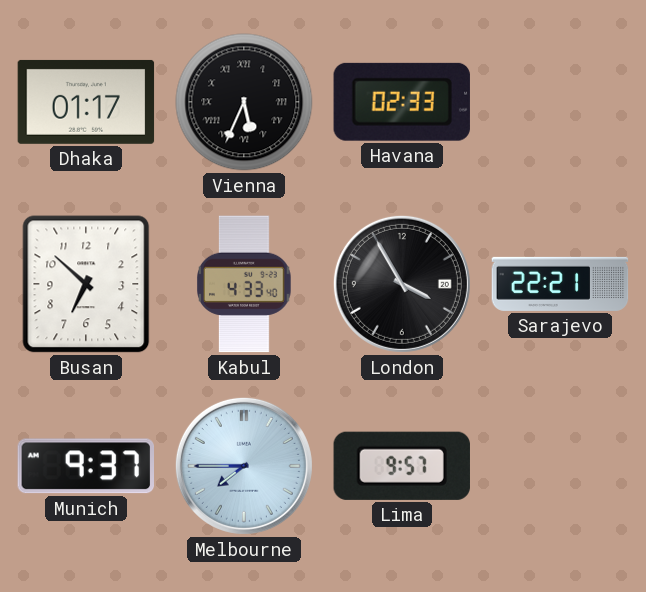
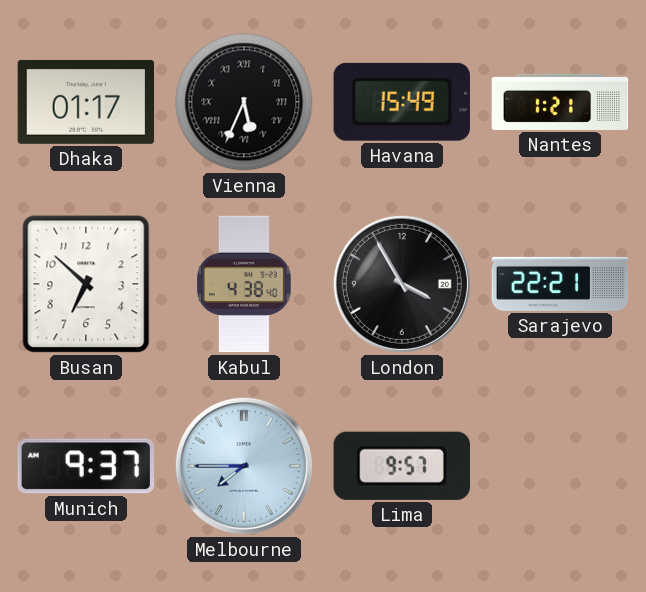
Havana: 02:33 -> 15:49 (402, 102)
Nantes: none -> 1:21 (560, 102)
Kabul: 4:33 -> 4:38 (245, 284)
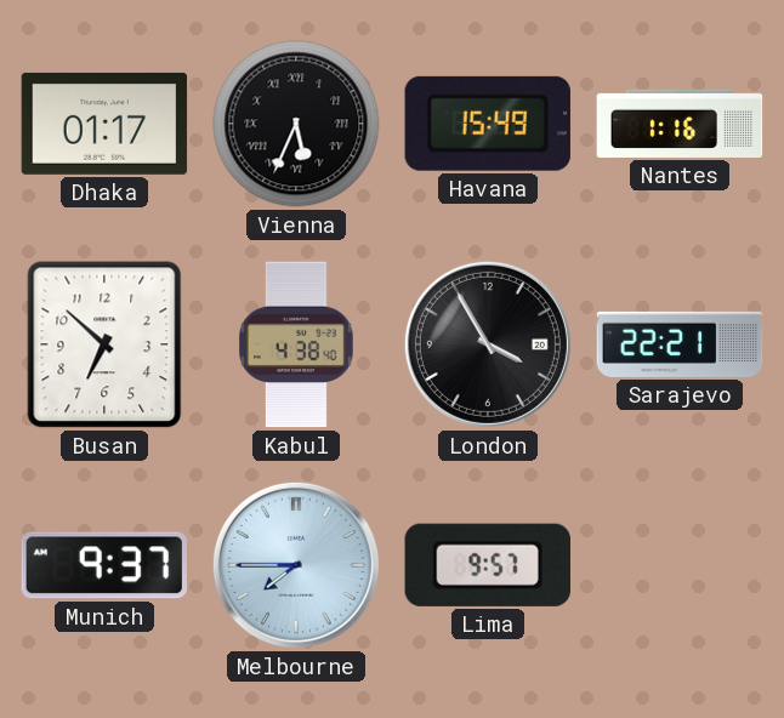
Nantes: 1:21 -> 1:16 (680, 124)
